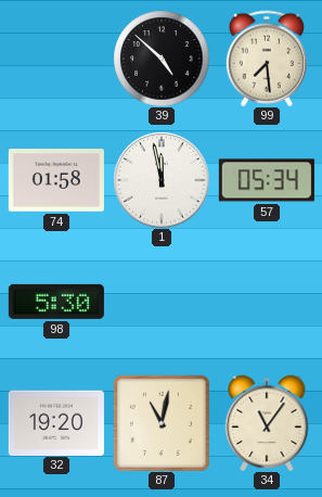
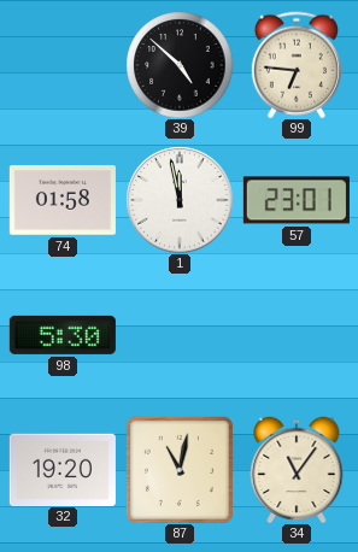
99: 7:29 -> 6:46 (297, 65)
57: 05:34 -> 23:01 (297, 200)
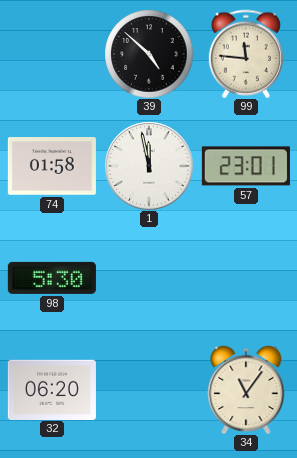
99: 6:46 -> 11:46 (246, 54)
32: 19:20 -> 06:20 (52, 389)
87: 11:02 -> none (180, 470)
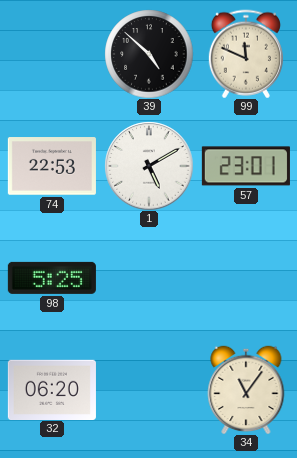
99: 11:46 -> 11:49 (246, 54)
74: 01:58 -> 22:53 (52, 166)
1: 11:58 -> 5:10 (149, 166)
98: 5:30 -> 5:25 (52, 278)
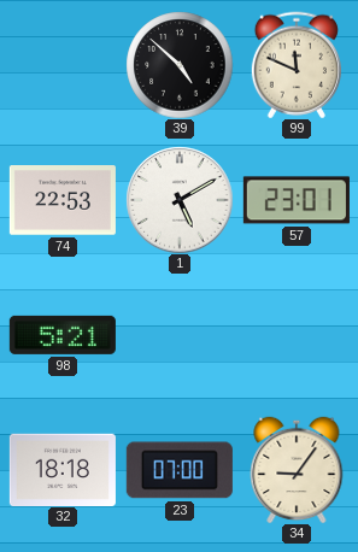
98: 5:25 -> 5:21 (63, 335)
32: 06:20 -> 18:18 (63, 469)
23: none -> 07:00 (180, 470)
34: 11:06 -> 9:06 (297, 470)
